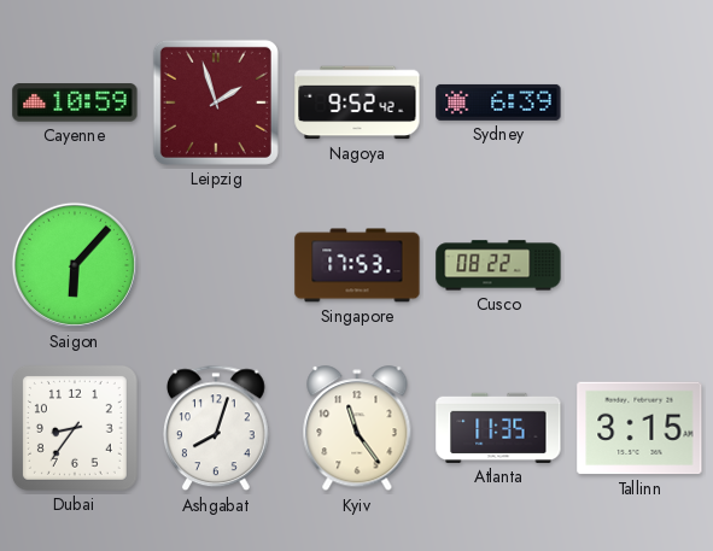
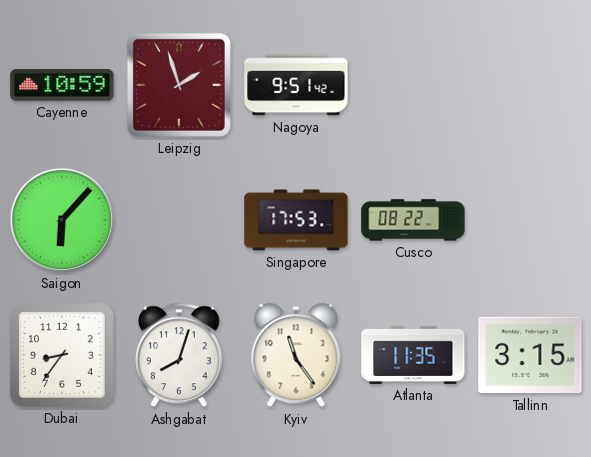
Nagoya: 9:52 -> 9:51 (296, 85)
Sydney: 6:39 -> none (498, 102)
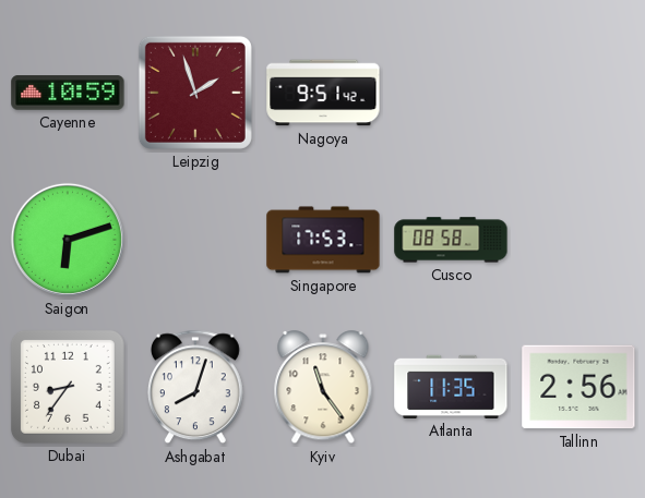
Saigon: 6:07 -> 6:12 (68, 240)
Cusco: 08:22 -> 08:58 (451, 240)
Tallinn: 3:15 -> 2:56 (578, 387)
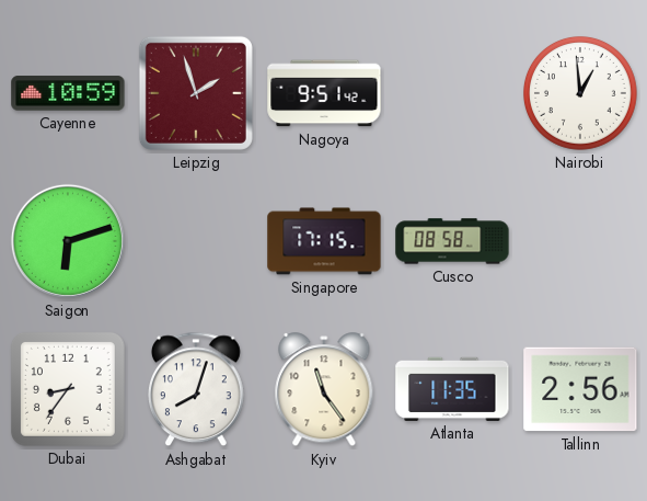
Nairobi: none -> 12:59 (581, 94)
Singapore: 17:53 -> 17:15 (324, 241)
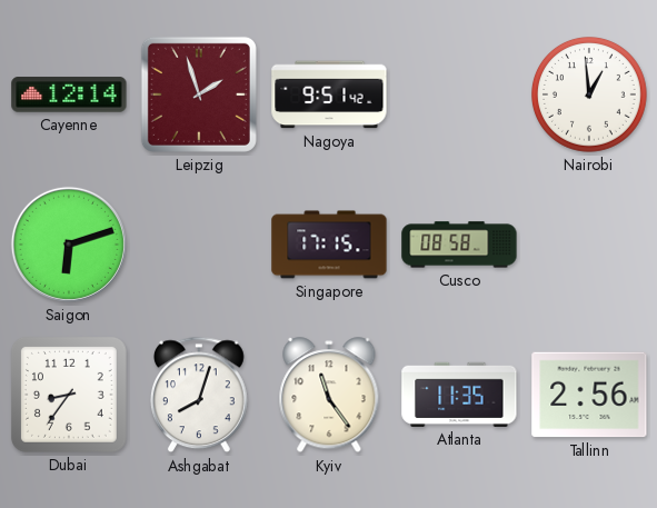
Cayenne: 10:59 -> 12:14 (69, 94)
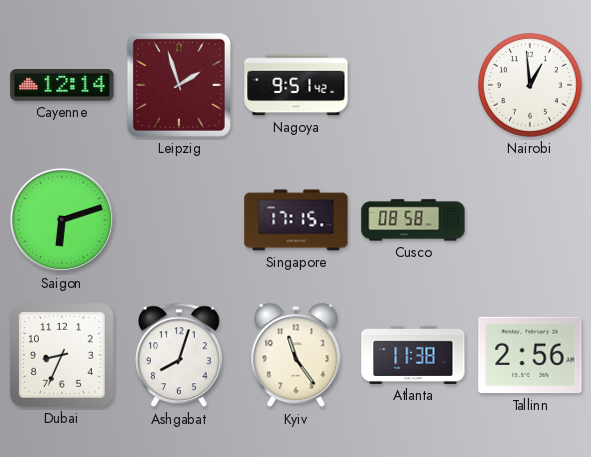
Dubai: 8:36 -> 8:34 (62, 355)
Atlanta: 11:35 -> 11:38 (413, 355)
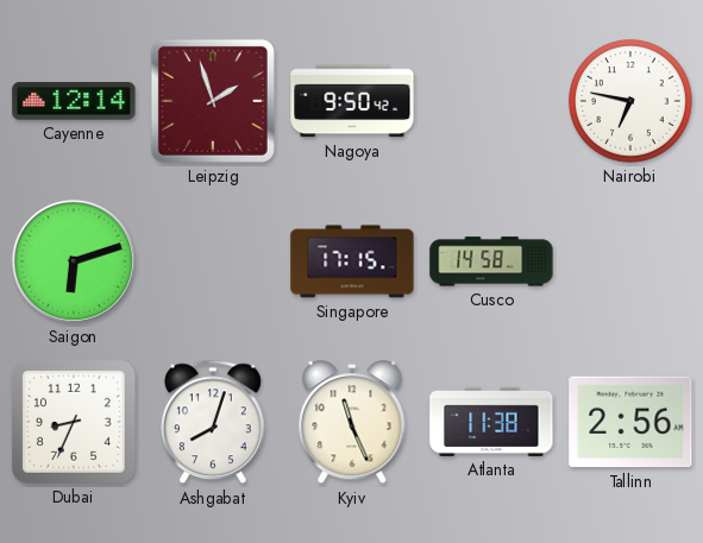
Nagoya: 9:51 -> 9:50 (352, 101)
Nairobi: 12:59 -> 6:47 (632, 102)
Cusco: 08:58 -> 14:58 (491, 261)
Kyiv: 11:24 -> 11:26 (352, 423)
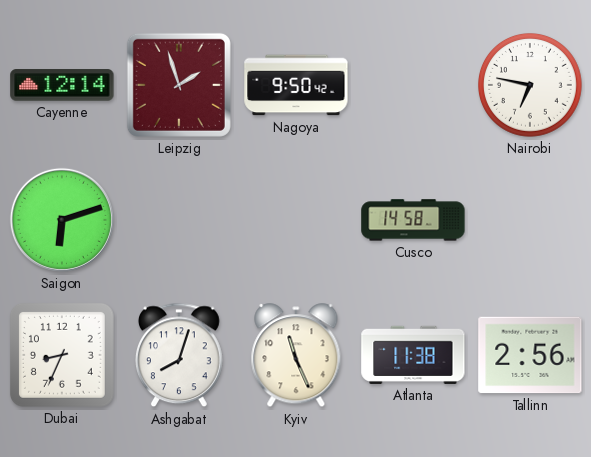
Singapore: 17:15 -> none (352, 261)
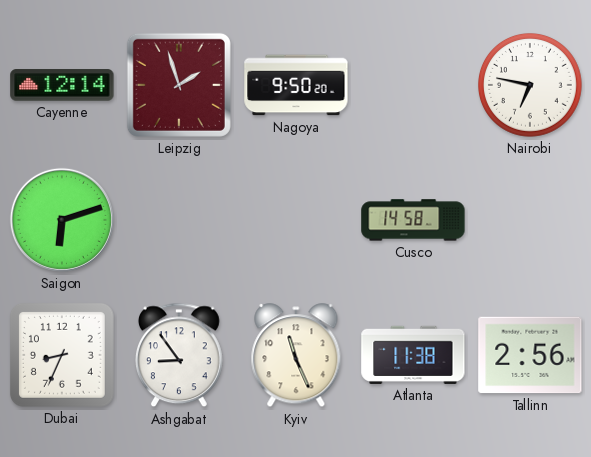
Nagoya: 9:50:42 -> 9:50:20 (296, 85)
Ashgabat: 8:03 -> 8:54 (180, 355)
